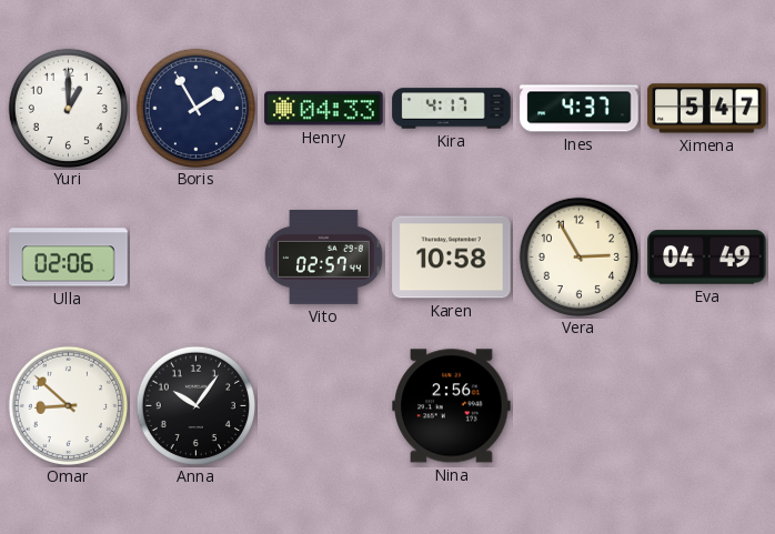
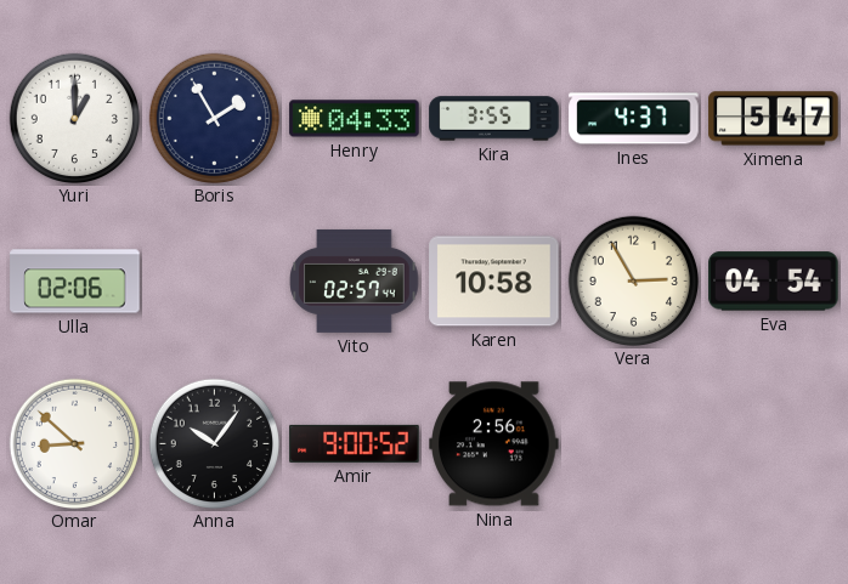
Kira: 4:17 -> 3:55 (494, 119)
Eva: 04:49 -> 04:54 (774, 282)
Amir: none -> 9:00 (355, 443)
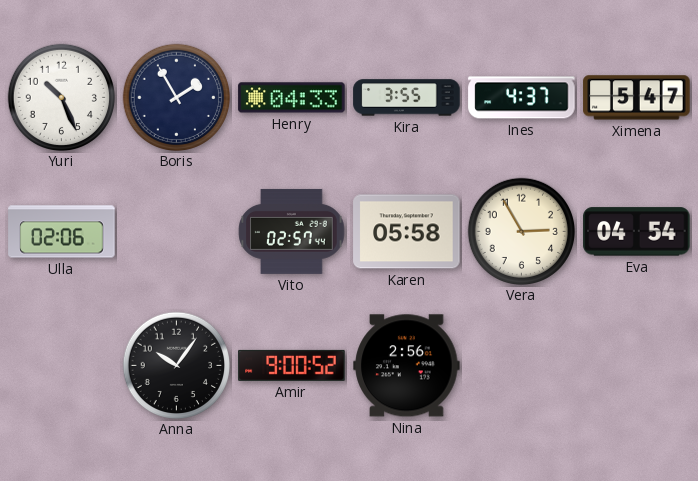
Yuri: 1:00 -> 10:26 (61, 97)
Karen: 10:58 -> 05:58 (407, 232)
Omar: 8:52 -> none (74, 443)
